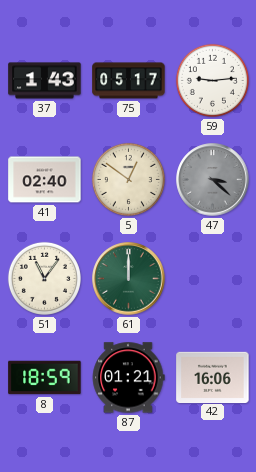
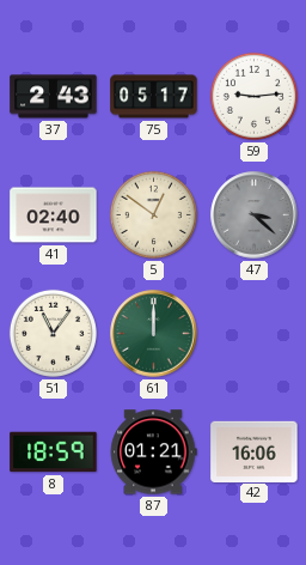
37: 1:43 -> 2:43 (54, 97)
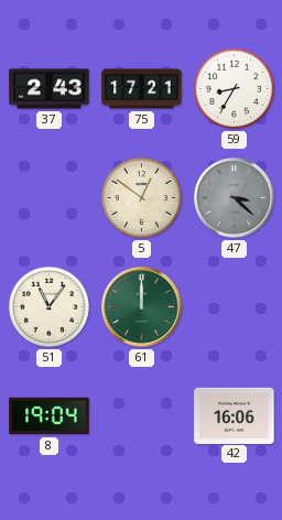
75: 05:17 -> 17:21 (142, 89)
59: 9:14 -> 8:35 (234, 88)
41: 02:40 -> none (54, 215)
8: 18:59 -> 19:04 (50, 416)
87: 01:21 -> none (153, 452)
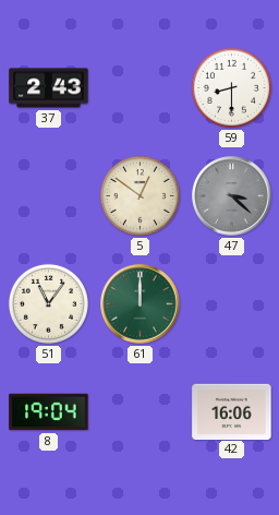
75: 17:21 -> none (142, 89)
59: 8:35 -> 8:30 (231, 87)
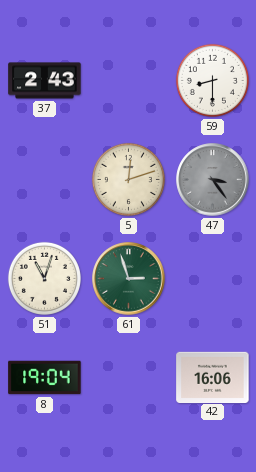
5: 12:51 -> 12:12 (128, 179)
47: 3:22 -> 3:24 (213, 180)
51: 11:06 -> 11:03 (44, 278)
61: 12:00 -> 2:57 (129, 279)
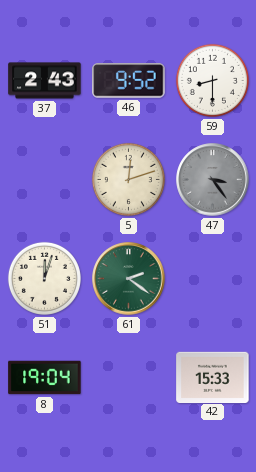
46: none -> 9:52 (129, 81)
51: 11:03 -> 12:03 (44, 278)
61: 2:57 -> 2:21 (129, 279)
42: 16:06 -> 15:33 (213, 377)
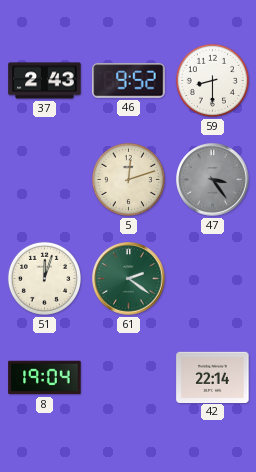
42: 15:33 -> 22:14 (213, 377)
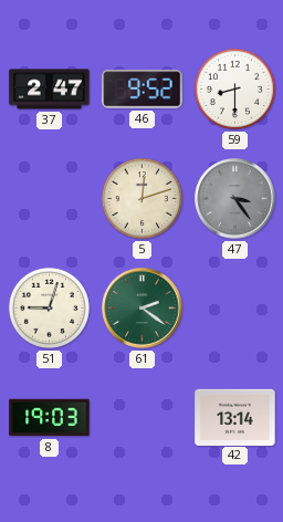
37: 2:43 -> 2:47 (50, 90)
51: 12:03 -> 9:03 (49, 307)
8: 19:04 -> 19:03 (50, 418)
42: 22:14 -> 13:14 (235, 417)
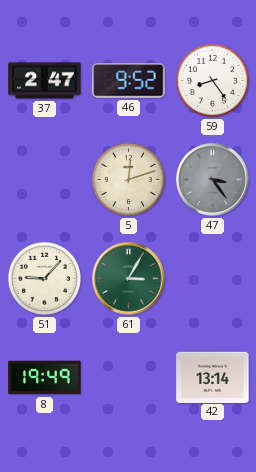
59: 8:30 -> 8:24 (212, 80)
51: 9:03 -> 9:07 (44, 278)
61: 2:21 -> 3:05 (129, 279)
8: 19:03 -> 19:49 (45, 378)
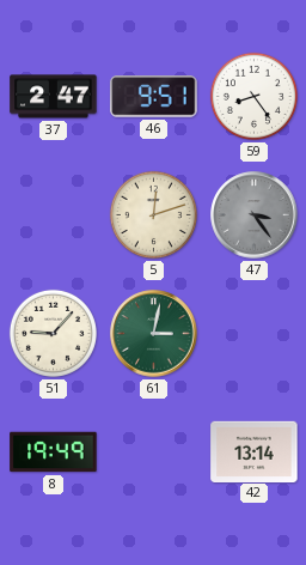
46: 9:52 -> 9:51 (154, 97)
61: 3:05 -> 3:02 (154, 334)
